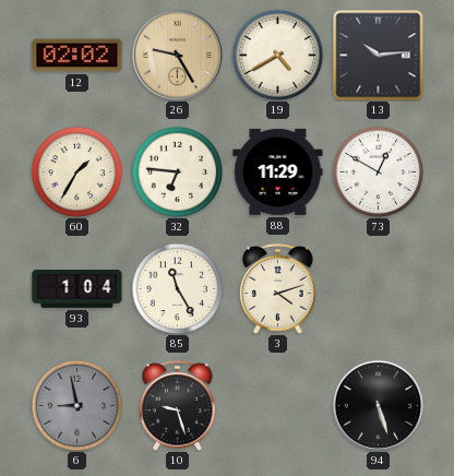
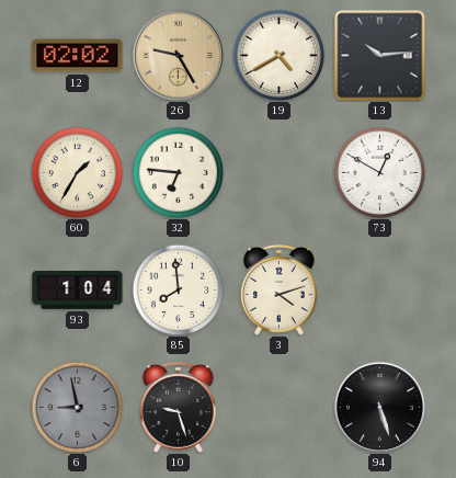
88: 11:29 -> none (278, 171)
85: 11:25 -> 7:59 (178, 289)
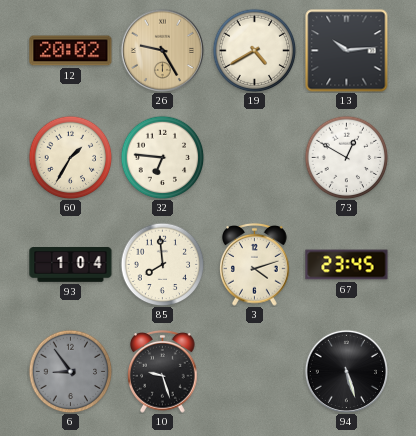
12: 02:02 -> 20:02 (71, 51)
67: none -> 23:45 (347, 265)
6: 8:58 -> 8:54 (70, 371)
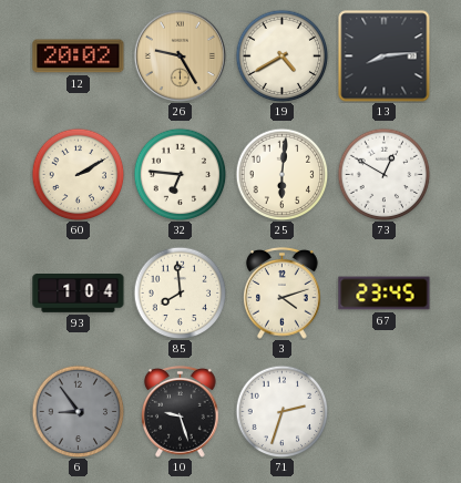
13: 10:14 -> 8:14 (385, 56)
60: 1:35 -> 2:10 (78, 174)
25: none -> 6:01 (281, 174)
71: none -> 2:33 (281, 411)
94: 5:27 -> none (346, 371)
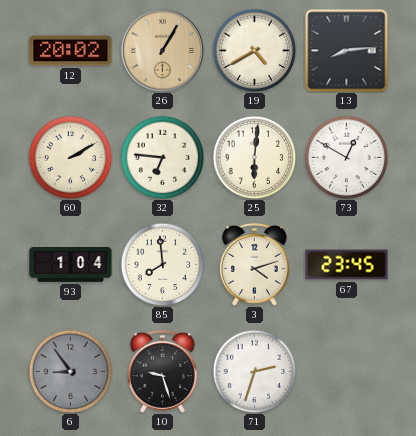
26: 9:25 -> 1:05 (162, 50)
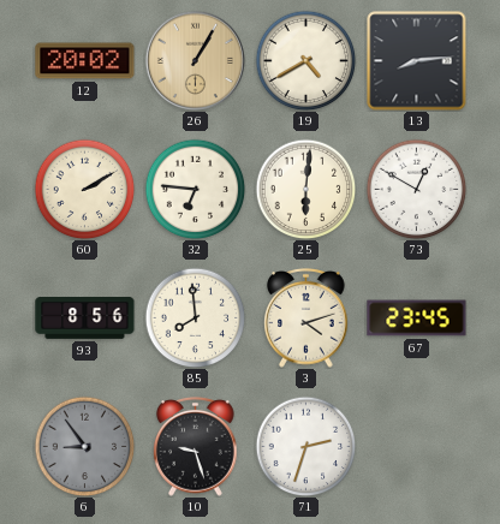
93: 1:04 -> 8:56 (85, 318)
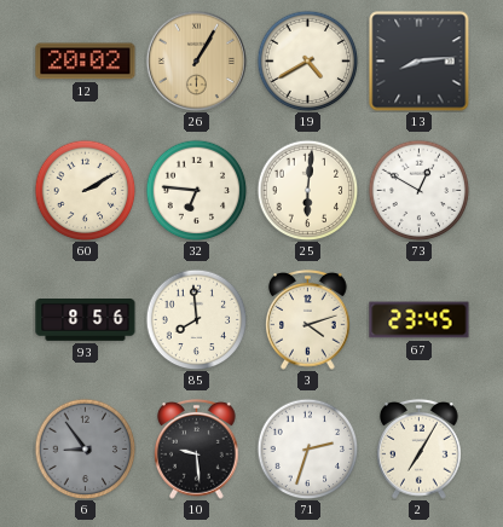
10: 9:27 -> 9:29 (197, 450)
2: none -> 7:05 (420, 450)
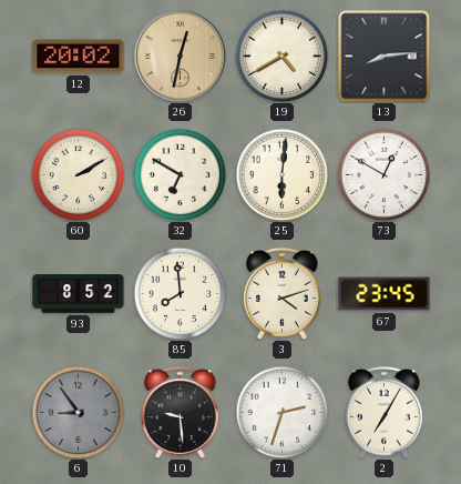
26: 1:05 -> 12:32 (180, 56)
32: 6:46 -> 6:50 (180, 174)
93: 8:56 -> 8:52 (79, 294)
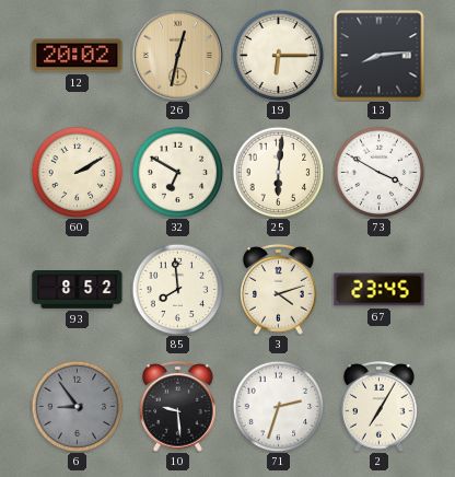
19: 4:40 -> 6:15 (278, 55)
73: 12:50 -> 3:50 (378, 172)
